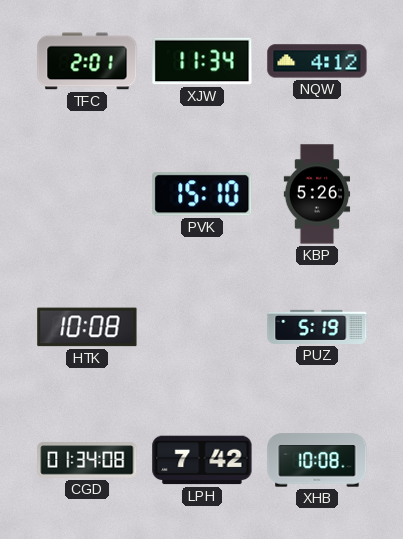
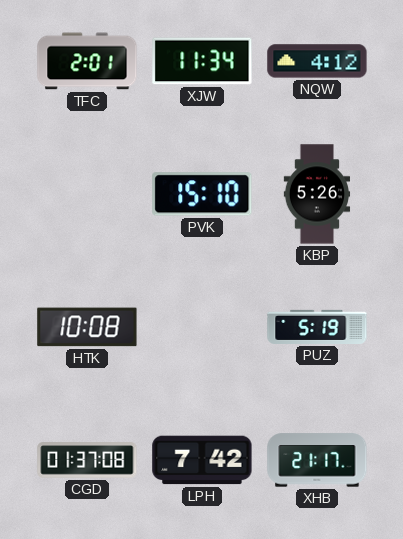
CGD: 01:34 -> 01:37 (87, 460)
XHB: 10:08 -> 21:17 (317, 460)
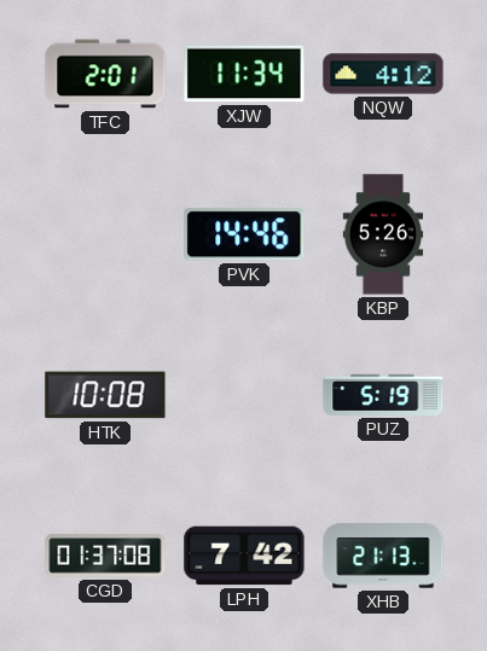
PVK: 15:10 -> 14:46 (244, 234)
XHB: 21:17 -> 21:13 (383, 556)
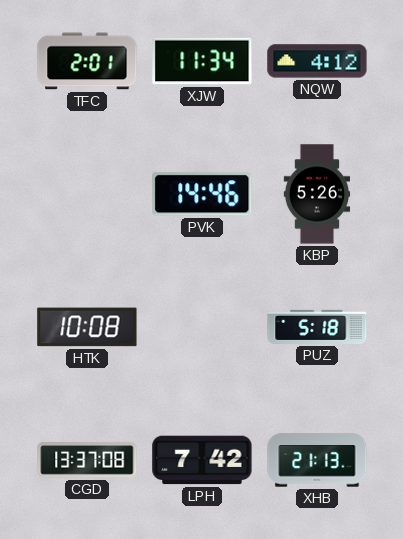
PUZ: 5:19 -> 5:18 (317, 327)
CGD: 01:37 -> 13:37 (87, 460)
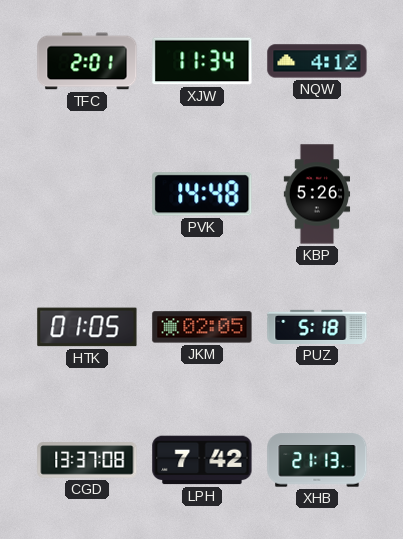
PVK: 14:46 -> 14:48 (202, 194)
HTK: 10:08 -> 01:05 (87, 327)
JKM: none -> 02:05 (202, 327)
